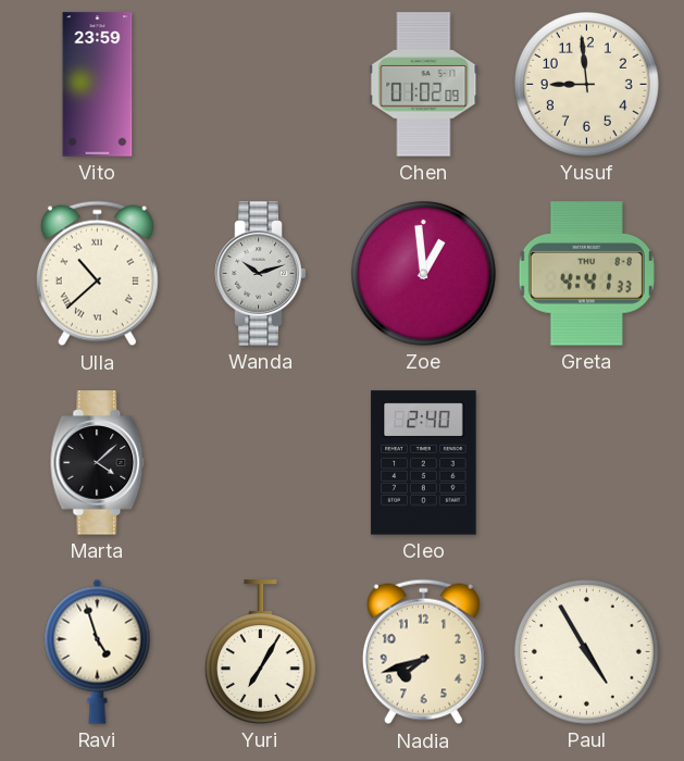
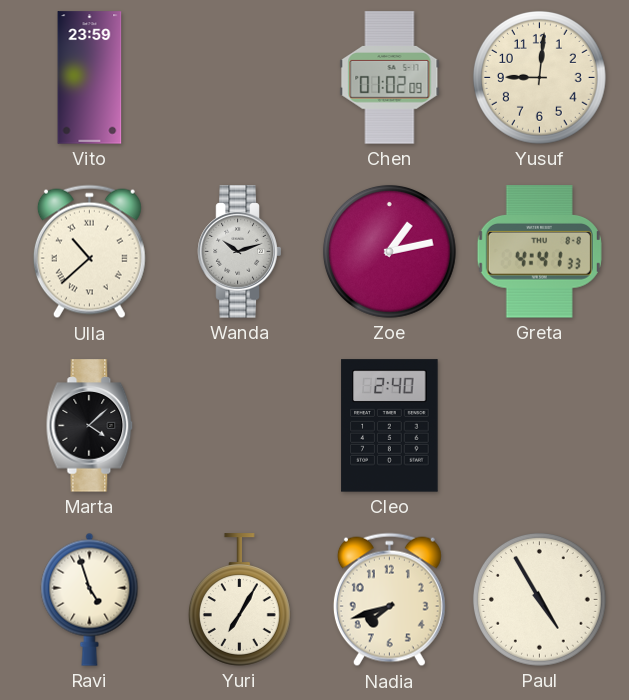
Yusuf: 8:59 -> 9:01 (539, 77)
Zoe: 12:59 -> 1:13 (389, 251)
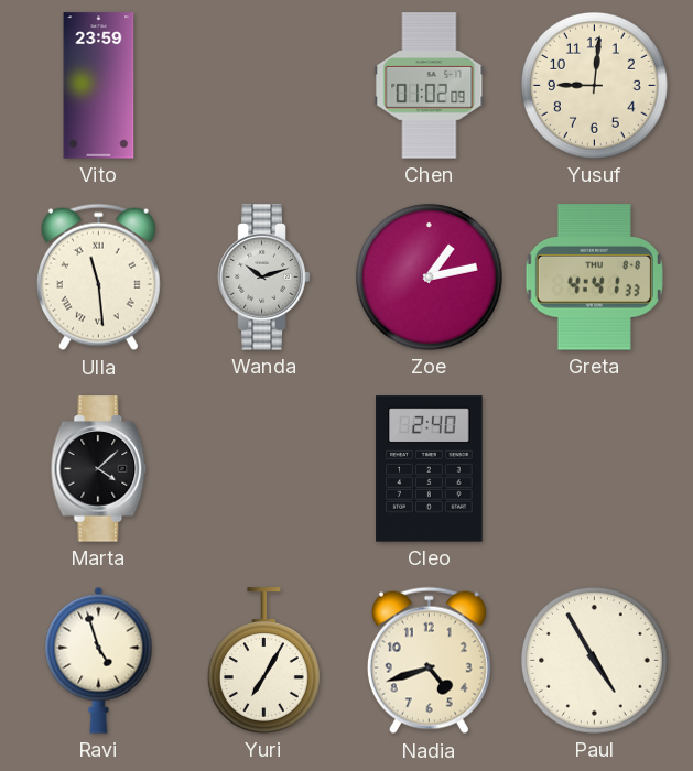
Ulla: 10:38 -> 11:29 (98, 278)
Nadia: 7:42 -> 4:42 (429, 661)
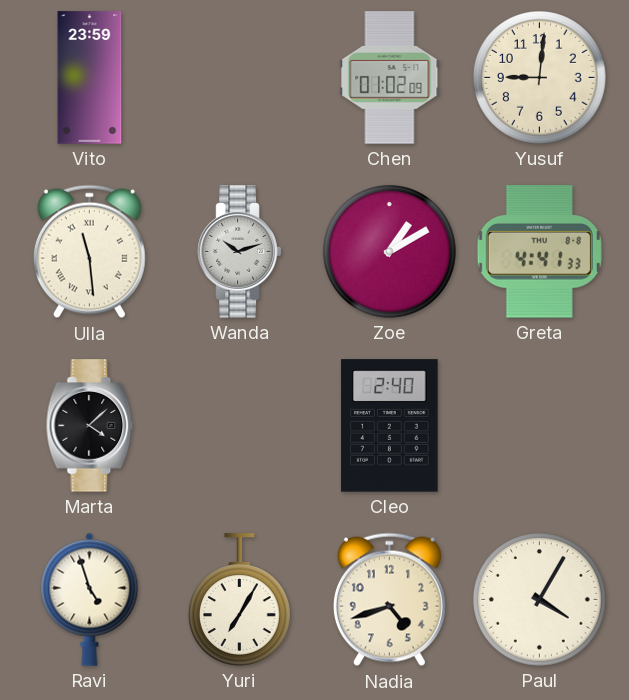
Zoe: 1:13 -> 1:10 (389, 251)
Paul: 4:55 -> 4:05 (539, 599)
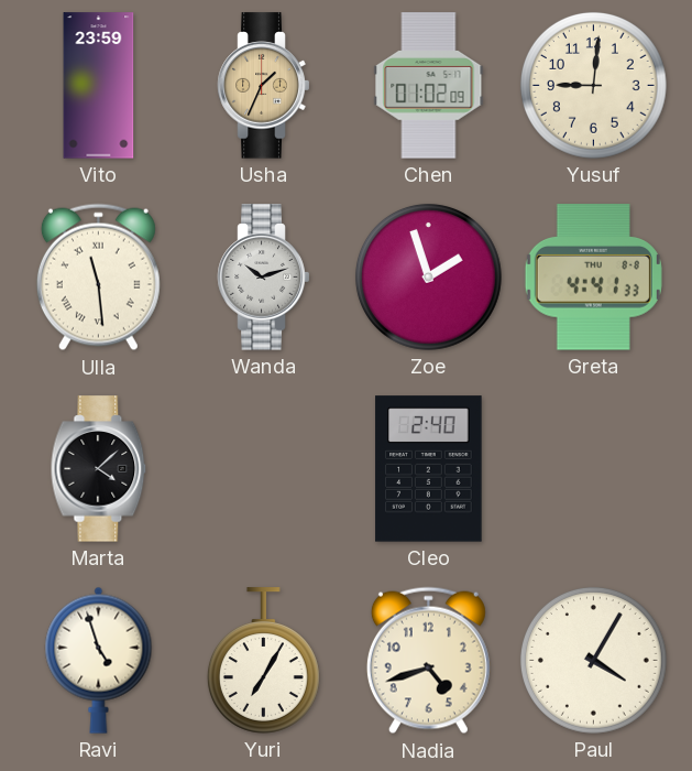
Usha: none -> 1:34 (264, 86)
Zoe: 1:10 -> 1:57 (428, 276)
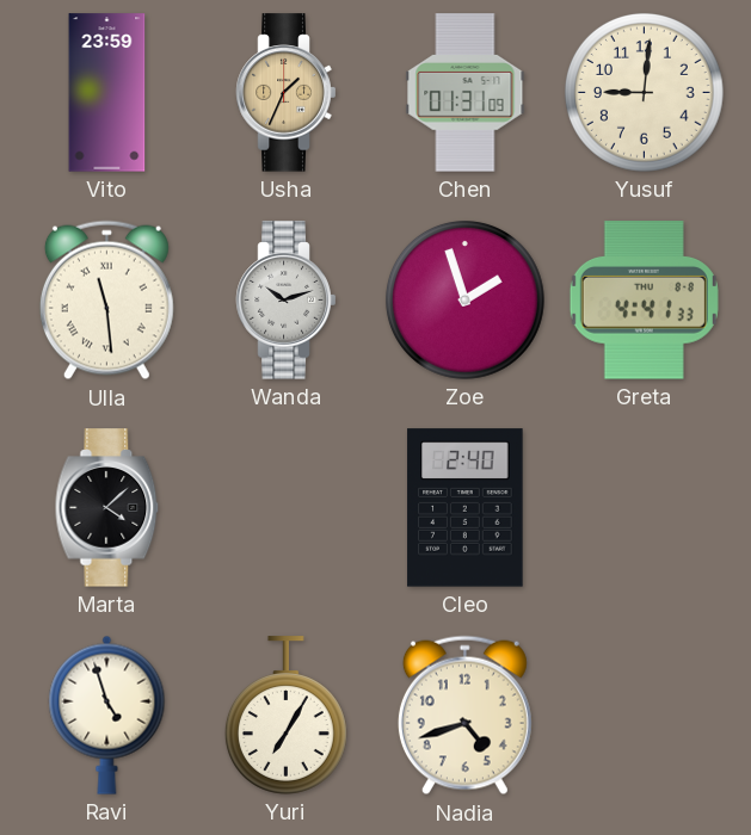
Chen: 01:02 -> 01:31 (466, 93)
Paul: 4:05 -> none (593, 660)
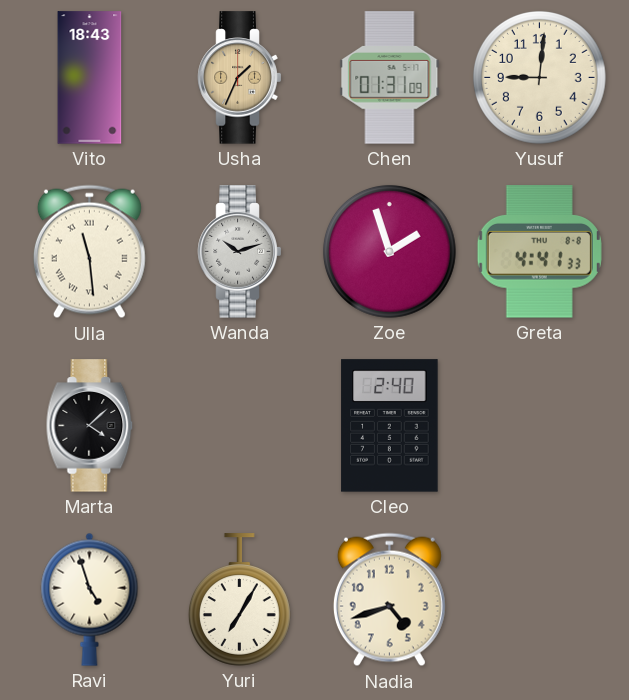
Vito: 23:59 -> 18:43 (90, 78)
